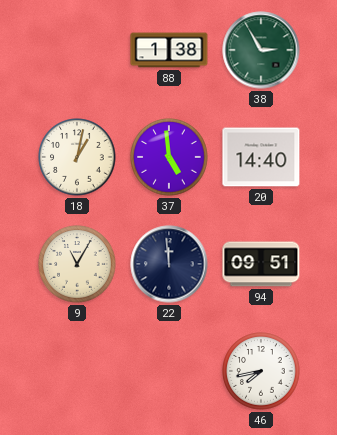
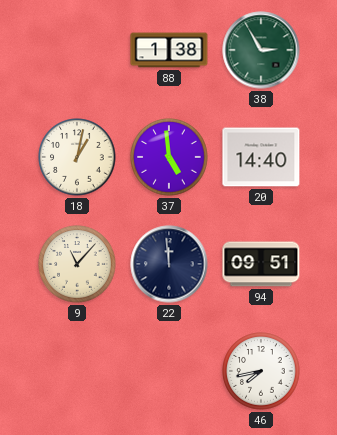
9: 11:05 -> 11:07 (77, 264)
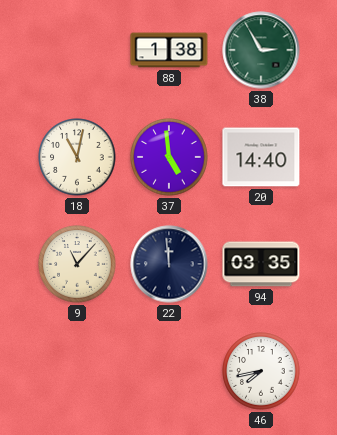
18: 1:02 -> 11:02 (77, 157)
94: 09:51 -> 03:35 (261, 264)
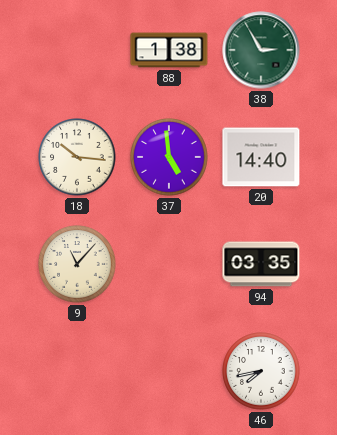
18: 11:02 -> 10:16 (77, 157)
22: 11:59 -> none (169, 264)
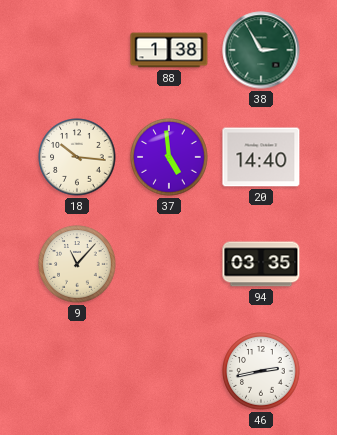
46: 7:43 -> 2:43 (261, 371)
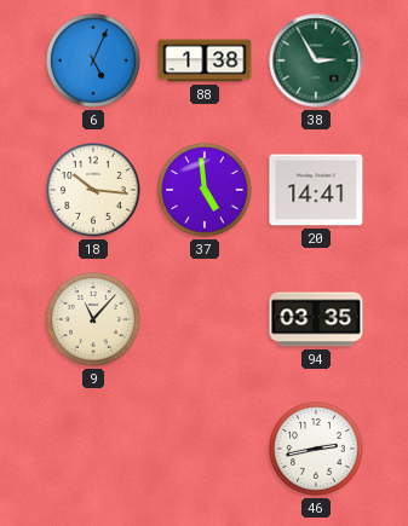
6: none -> 5:04 (93, 60)
20: 14:40 -> 14:41 (316, 190)
